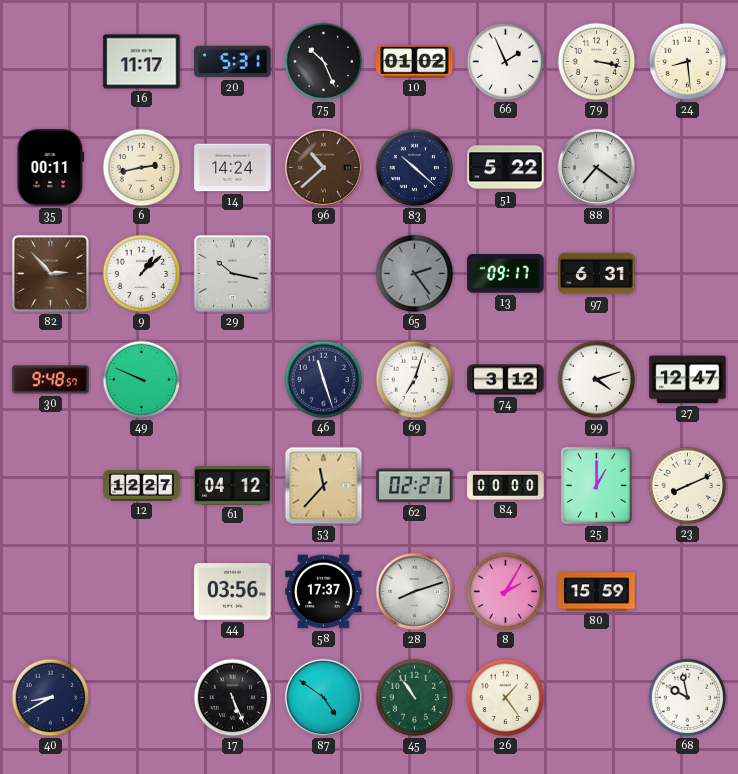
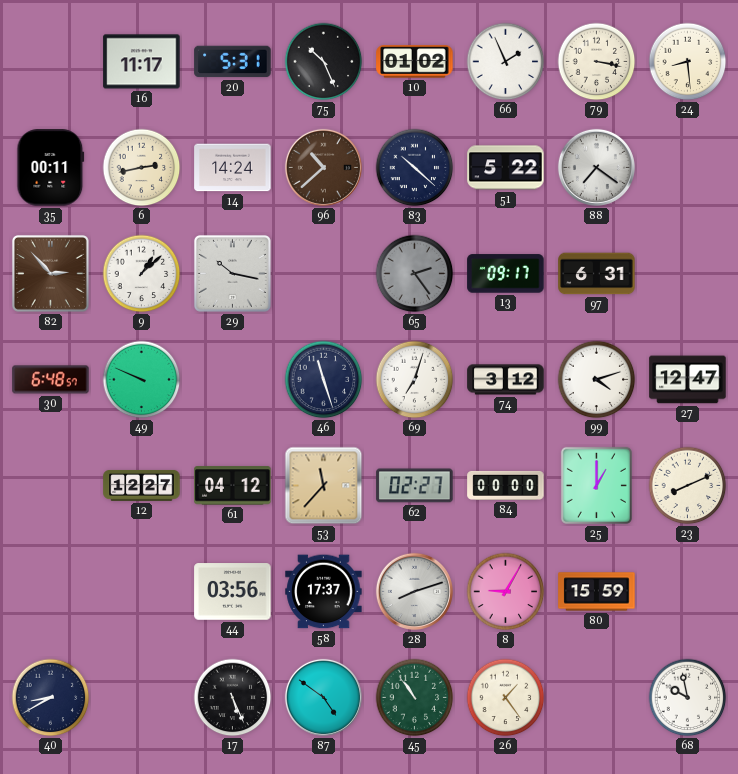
30: 9:48 -> 6:48 (51, 380)
8: 2:05 -> 9:05 (506, 592)
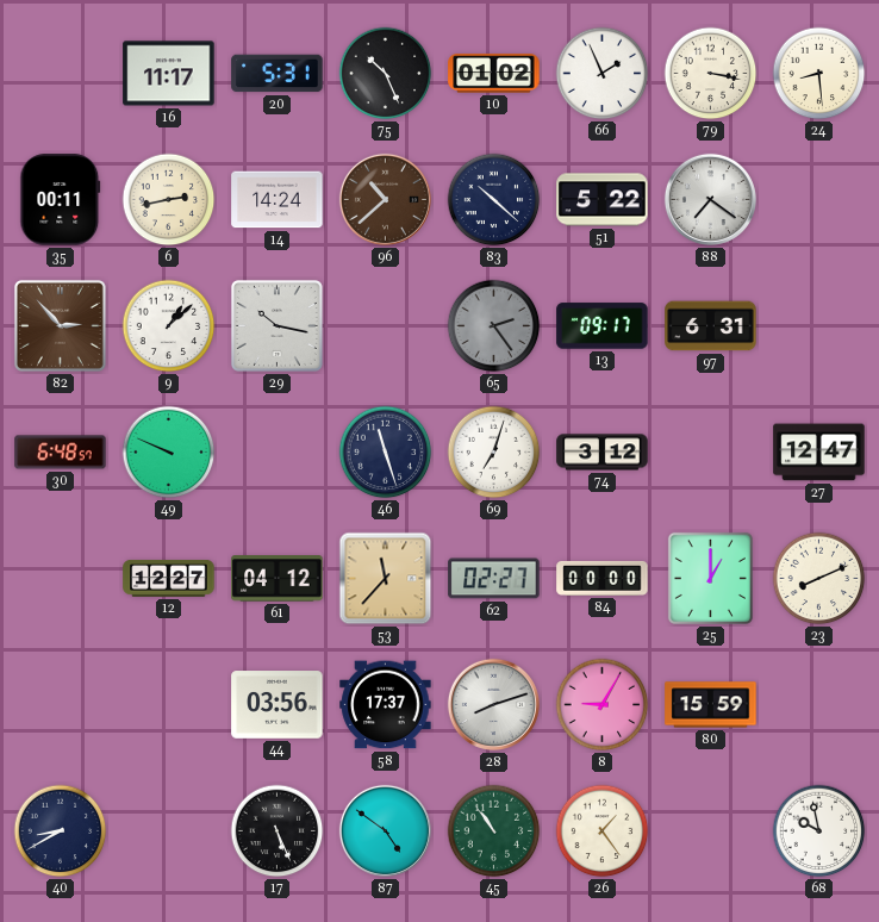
99: 4:12 -> none (597, 380)
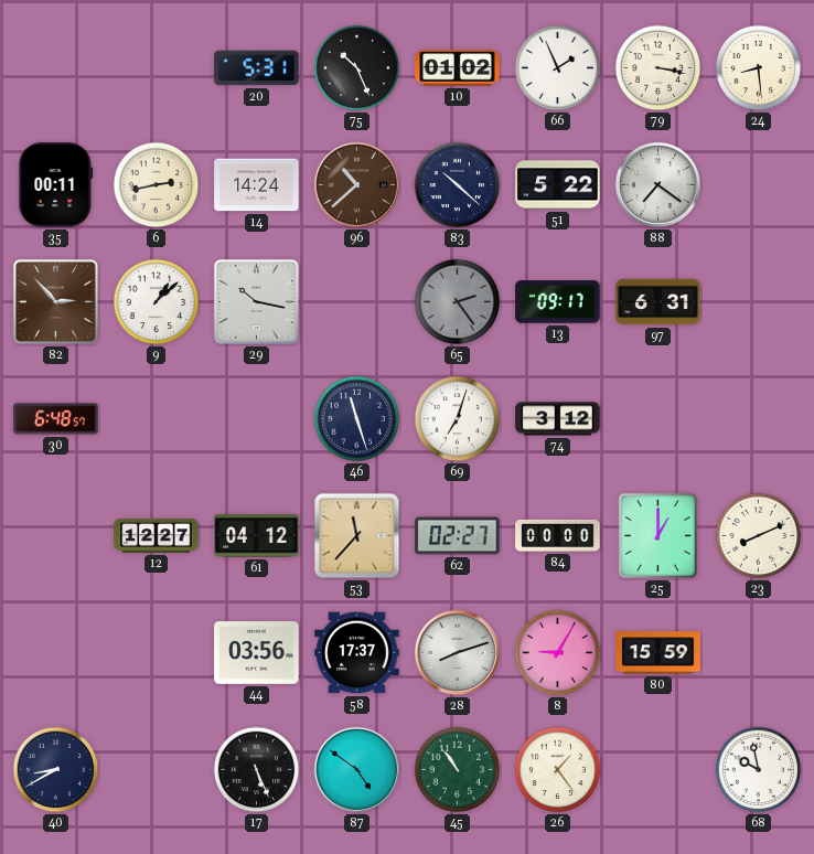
16: 11:17 -> none (169, 74)
49: 9:49 -> none (169, 453)
27: 12:47 -> none (819, 453)
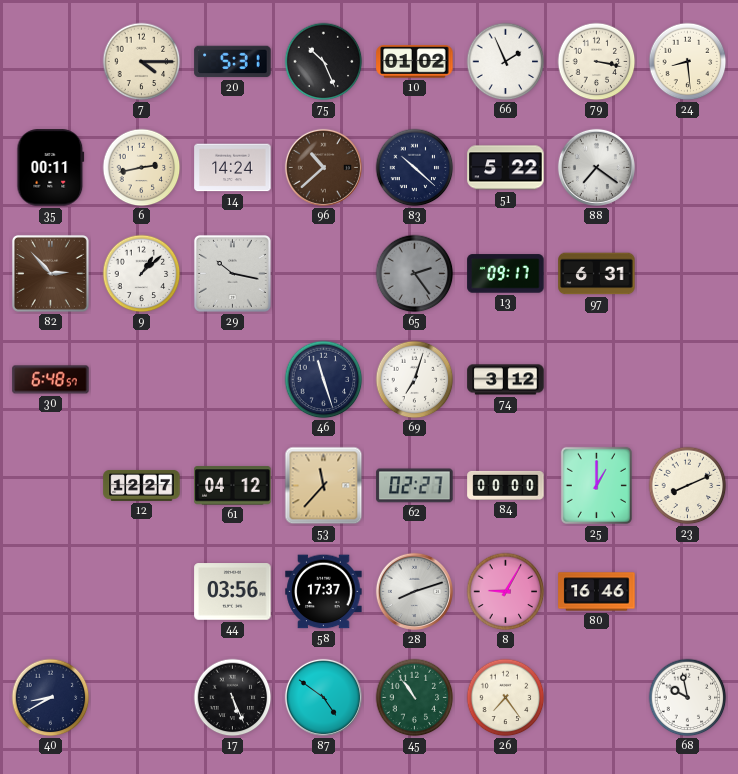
7: none -> 4:15 (142, 62)
80: 15:59 -> 16:46 (597, 592)
26: 1:24 -> 7:24 (506, 698)
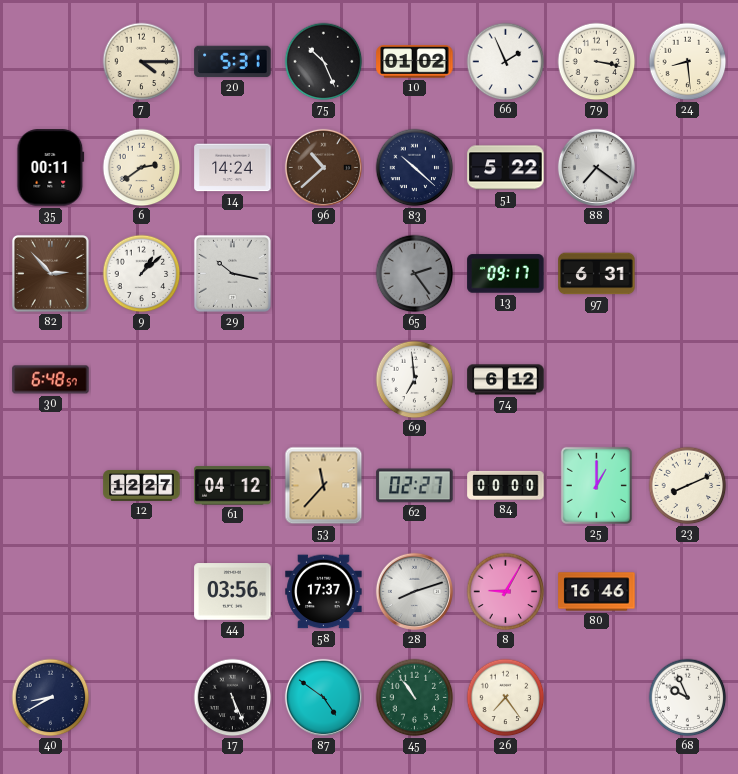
6: 2:43 -> 2:39 (142, 168)
46: 11:27 -> none (324, 380)
69: 7:03 -> 6:59 (415, 380)
74: 3:12 -> 6:12 (506, 380)
68: 9:58 -> 9:56 (688, 698)
